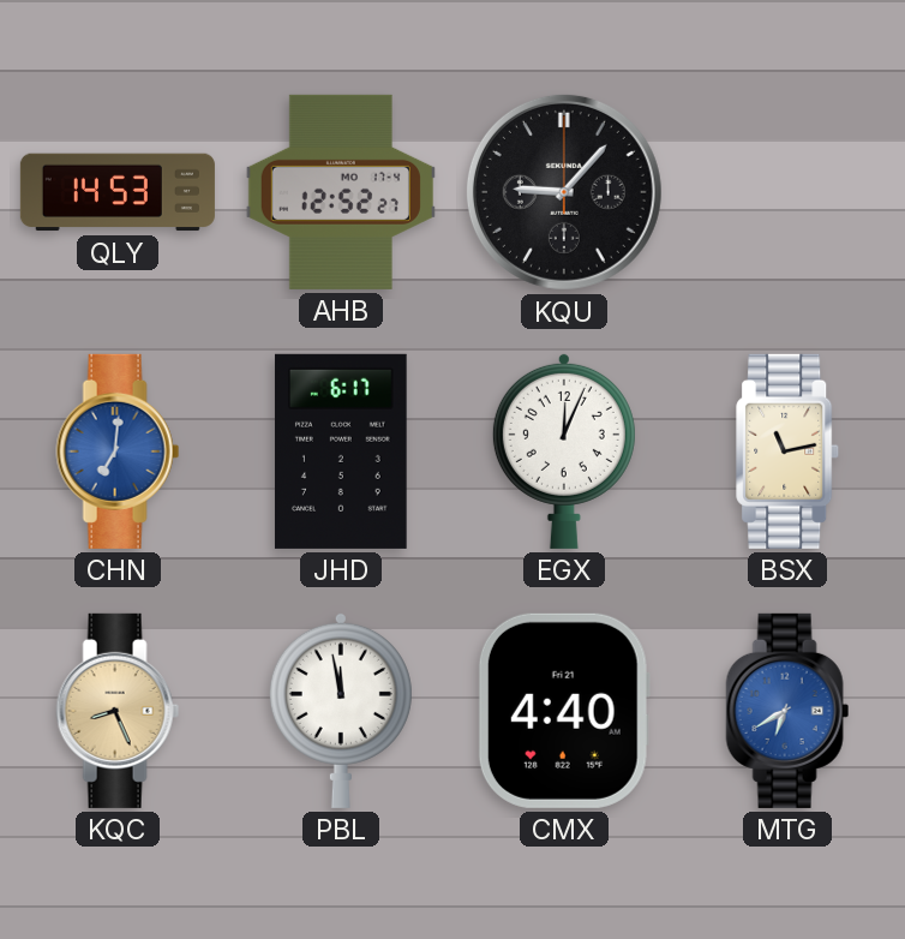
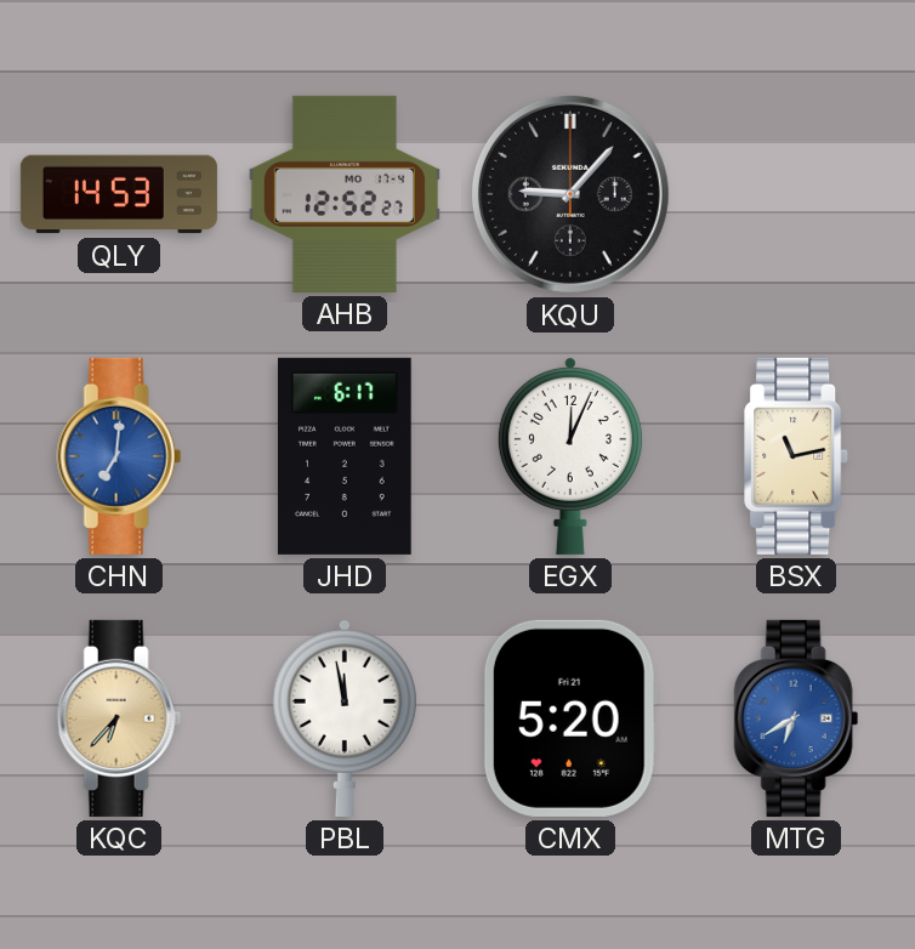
KQC: 8:26 -> 6:37 (119, 718)
CMX: 4:40 -> 5:20 (570, 718)
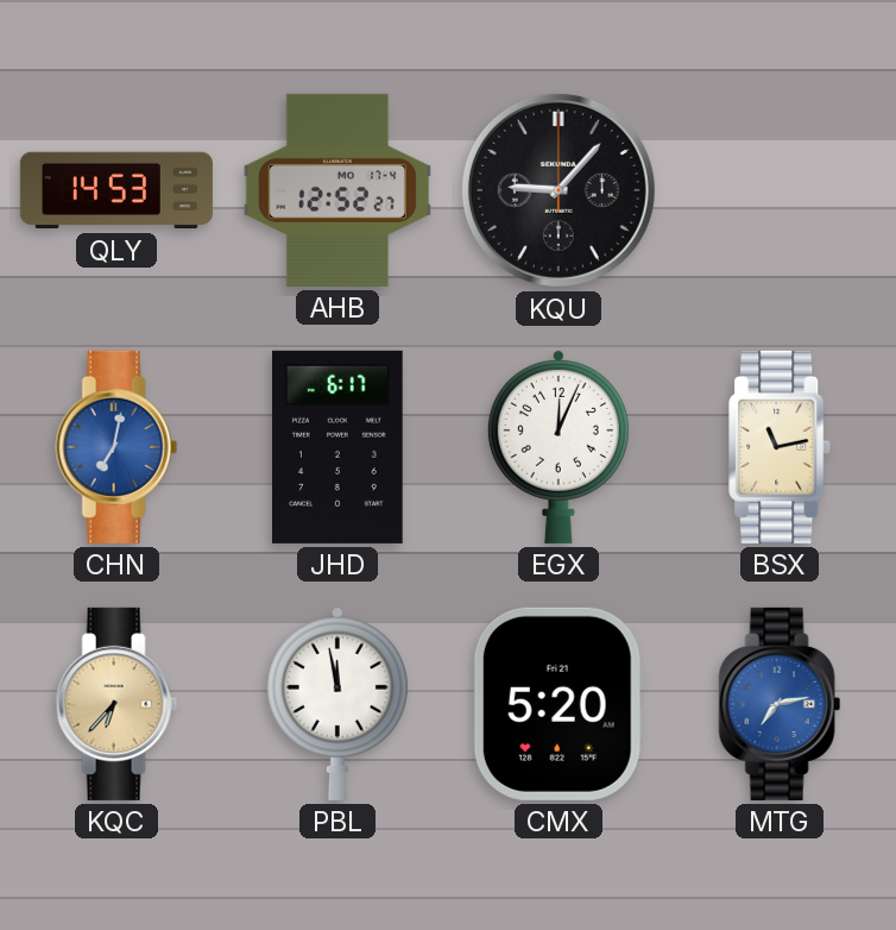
CHN: 7:01 -> 7:02 (116, 447)
MTG: 6:40 -> 7:13 (780, 704)
